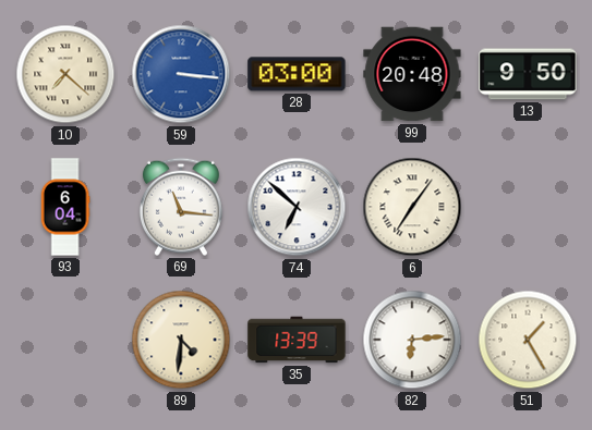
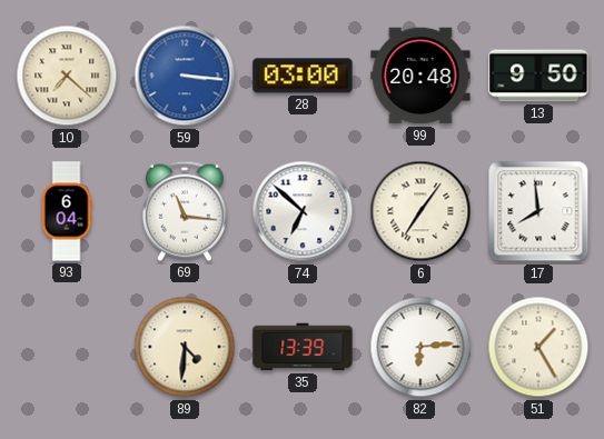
17: none -> 7:59 (538, 211)
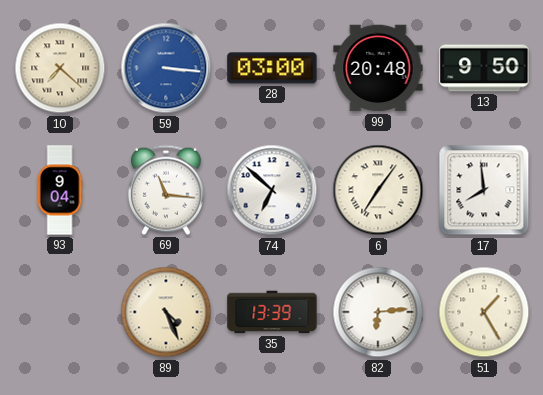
93: 6:04 -> 9:04 (60, 190)
89: 4:31 -> 4:26 (166, 312)
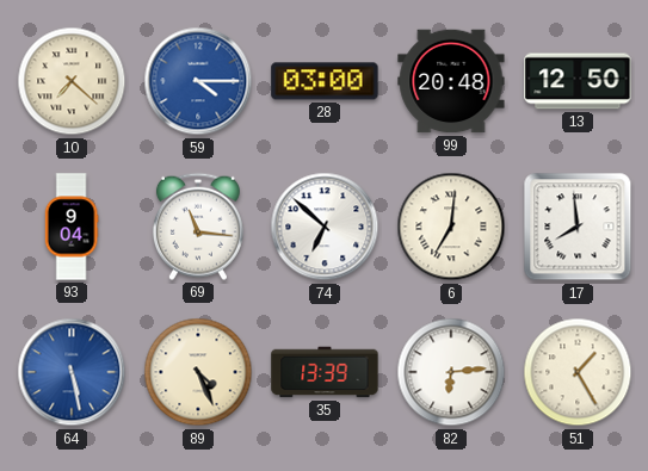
59: 3:16 -> 4:15 (198, 81)
13: 9:50 -> 12:50 (578, 81)
6: 7:06 -> 7:01 (451, 227)
64: none -> 5:28 (72, 372)
